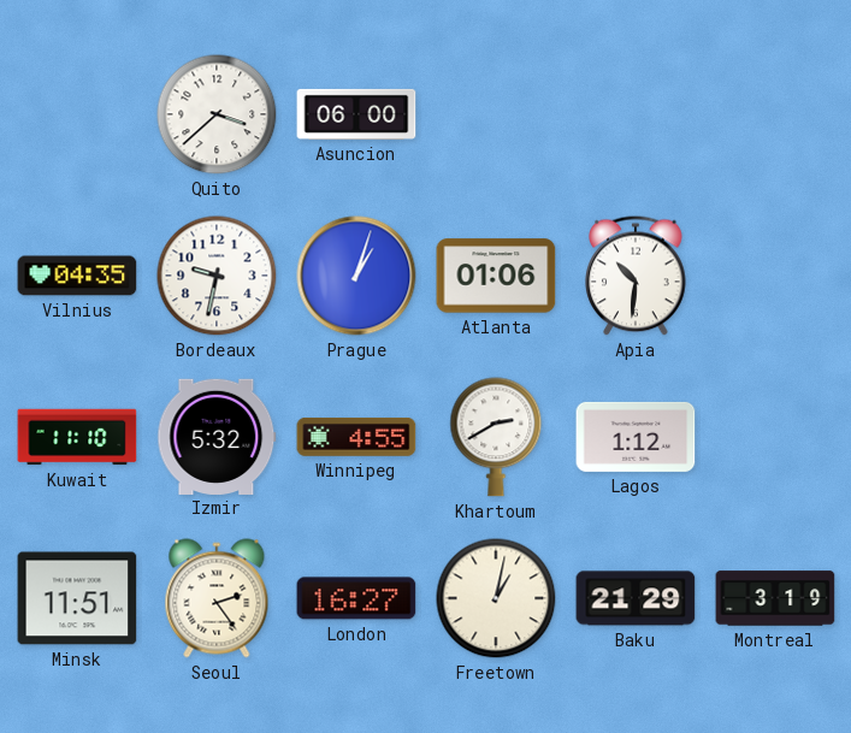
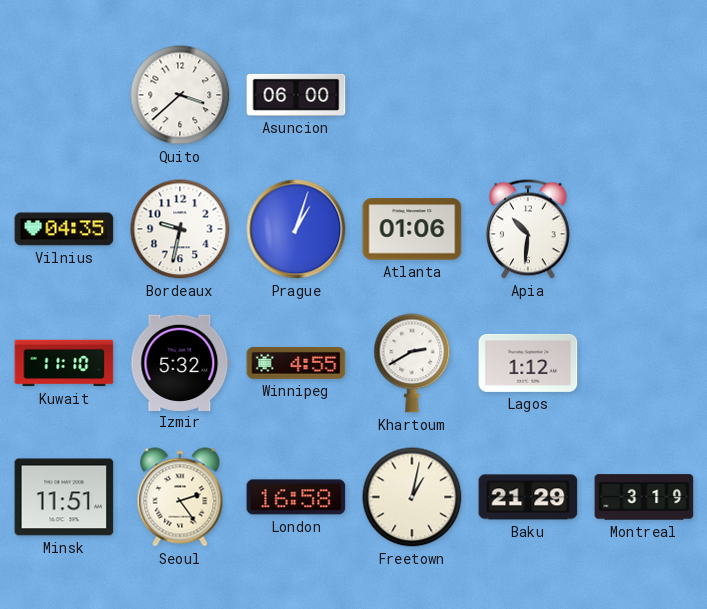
London: 16:27 -> 16:58 (296, 497)
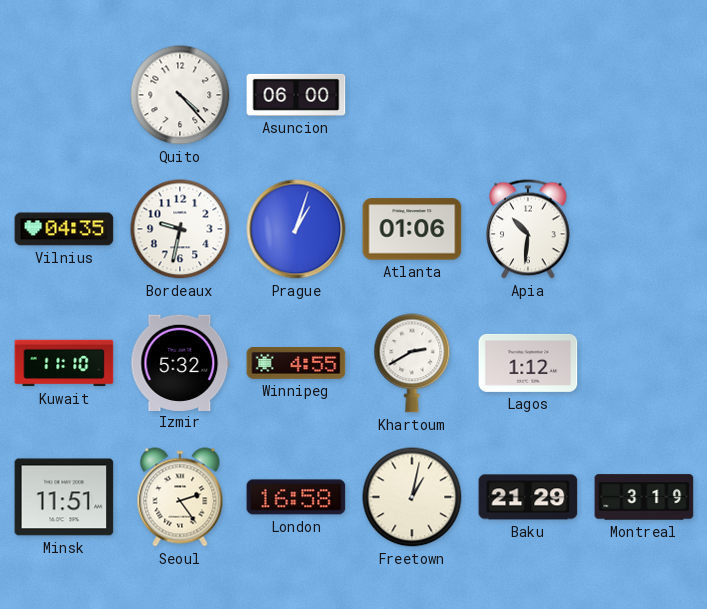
Quito: 3:38 -> 4:23 (180, 95)
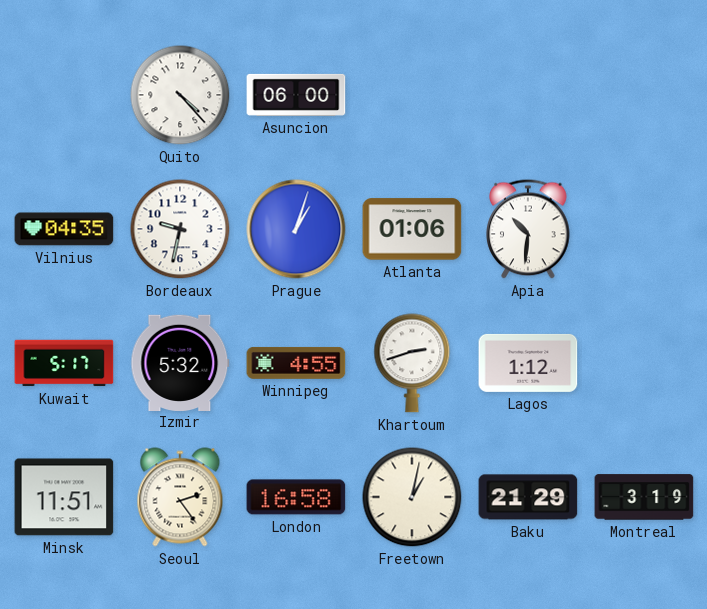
Kuwait: 11:10 -> 5:17 (64, 363)
Khartoum: 2:40 -> 2:42 (412, 363)
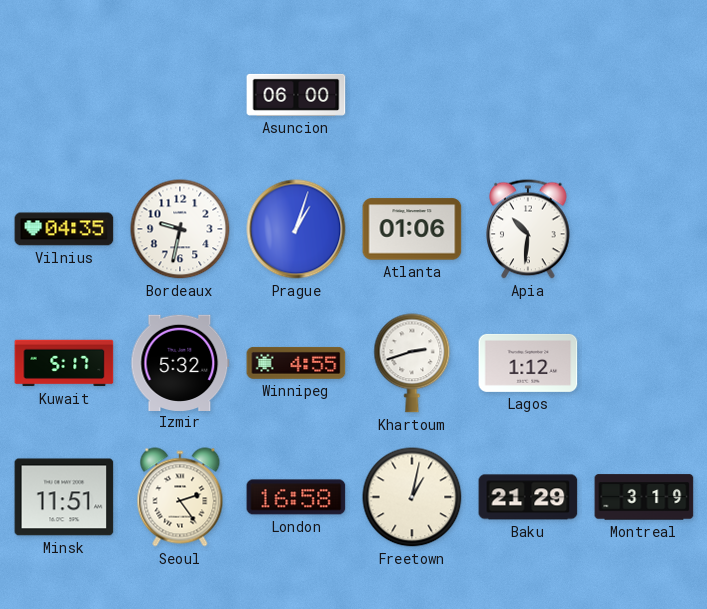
Quito: 4:23 -> none (180, 95)
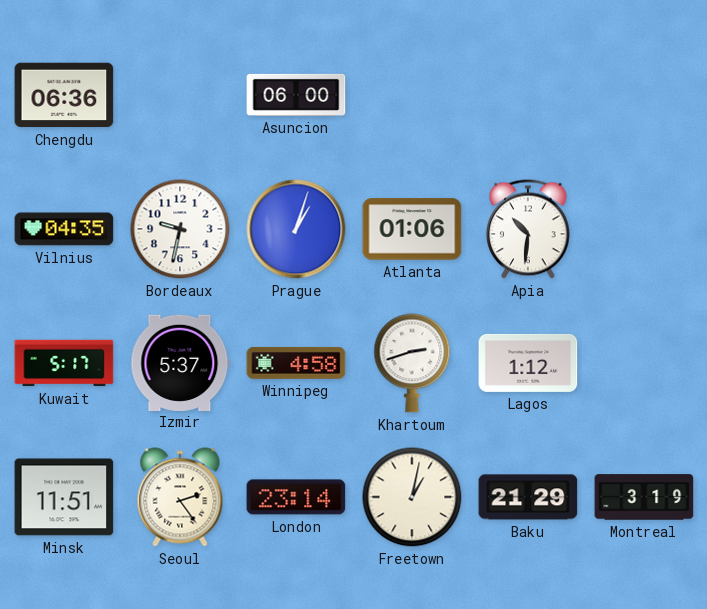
Chengdu: none -> 06:36 (64, 95)
Izmir: 5:32 -> 5:37 (180, 362)
Winnipeg: 4:55 -> 4:58 (296, 363)
London: 16:58 -> 23:14 (296, 497)
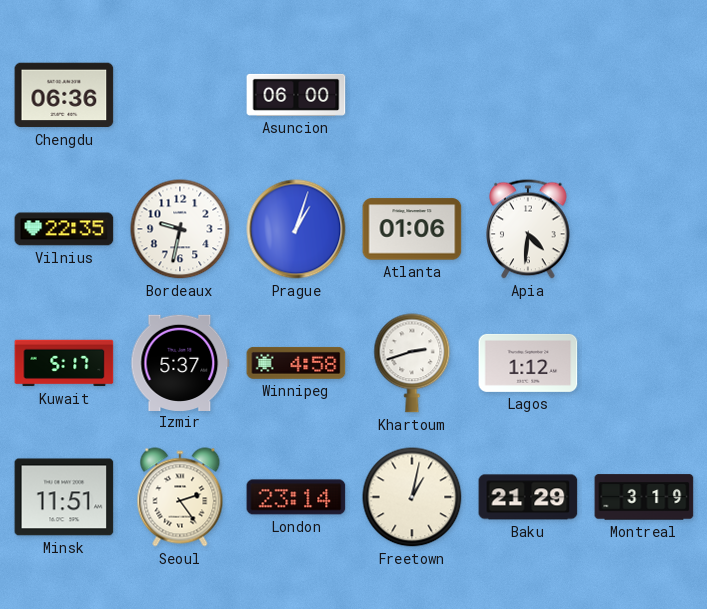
Vilnius: 04:35 -> 22:35 (64, 229)
Apia: 10:31 -> 4:31 (528, 229)
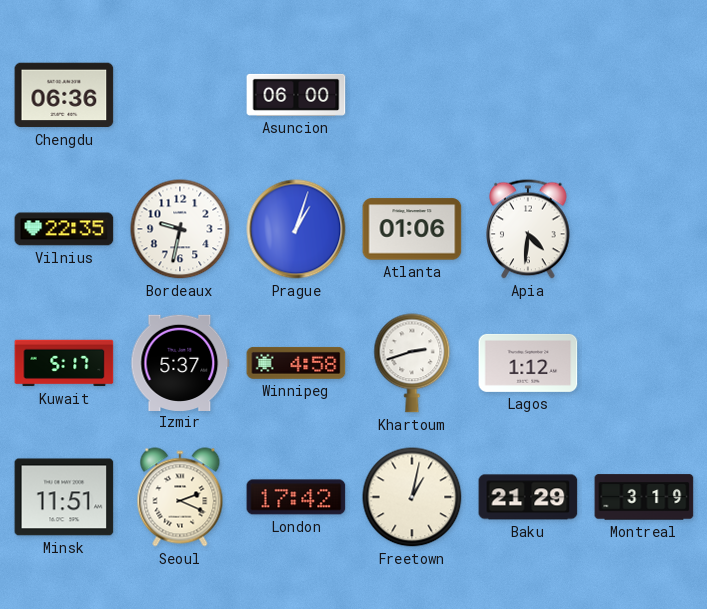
Seoul: 2:24 -> 2:19 (180, 497)
London: 23:14 -> 17:42 (296, 497)
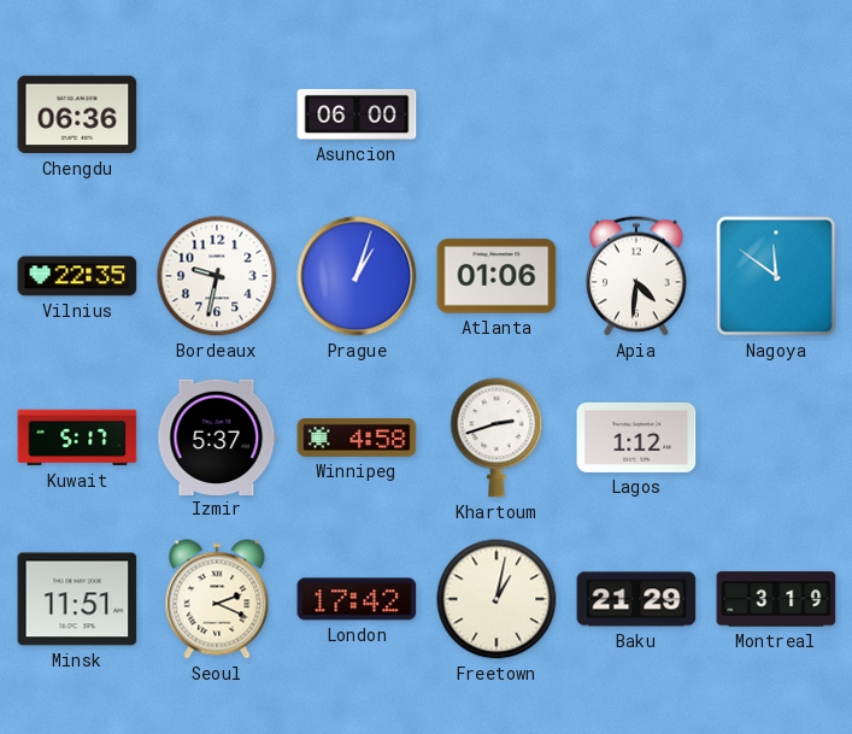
Nagoya: none -> 11:51 (776, 276)
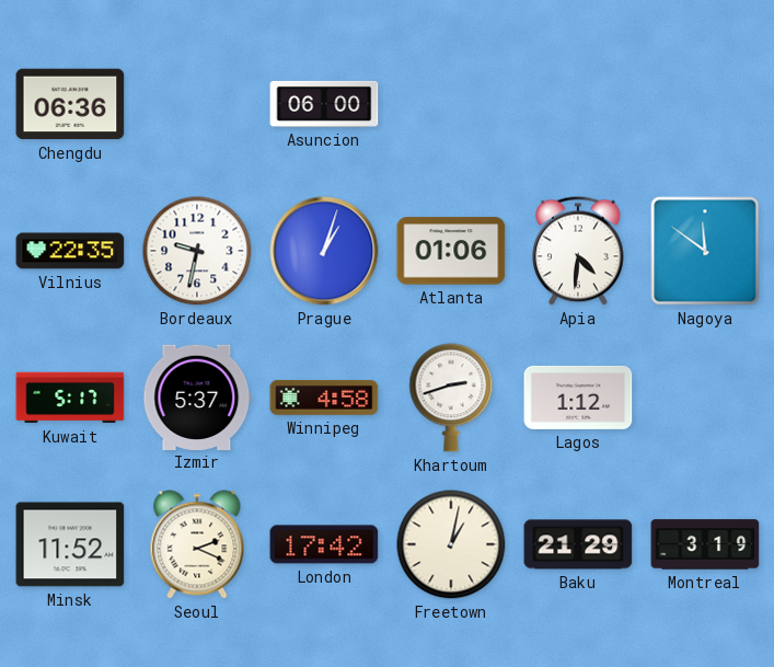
Minsk: 11:51 -> 11:52 (70, 544)
